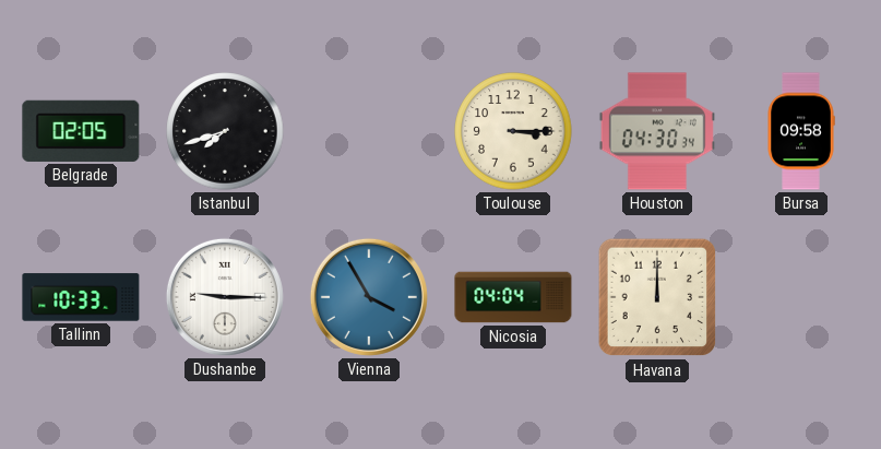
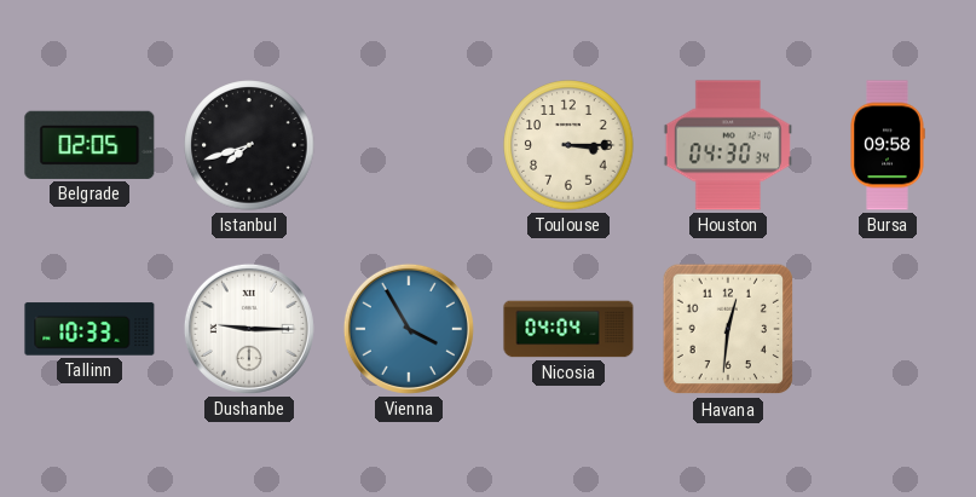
Havana: 12:00 -> 12:31 (728, 329)
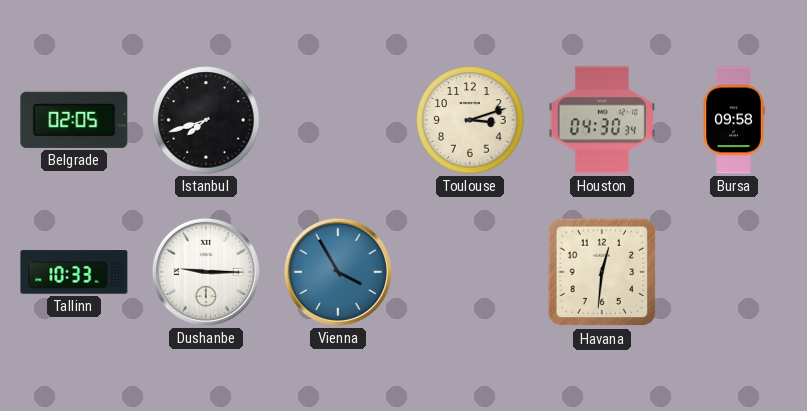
Toulouse: 3:15 -> 3:12 (470, 120)
Nicosia: 04:04 -> none (568, 329)
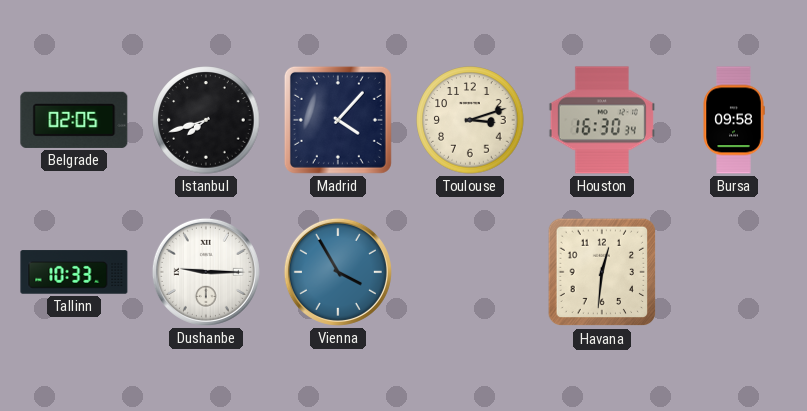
Madrid: none -> 4:07 (338, 120)
Houston: 04:30 -> 16:30 (602, 120)
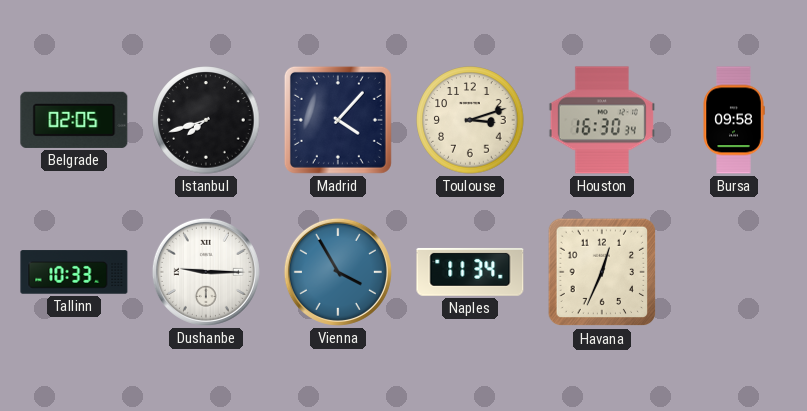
Naples: none -> 11:34 (470, 272)
Havana: 12:31 -> 12:34 (602, 272)
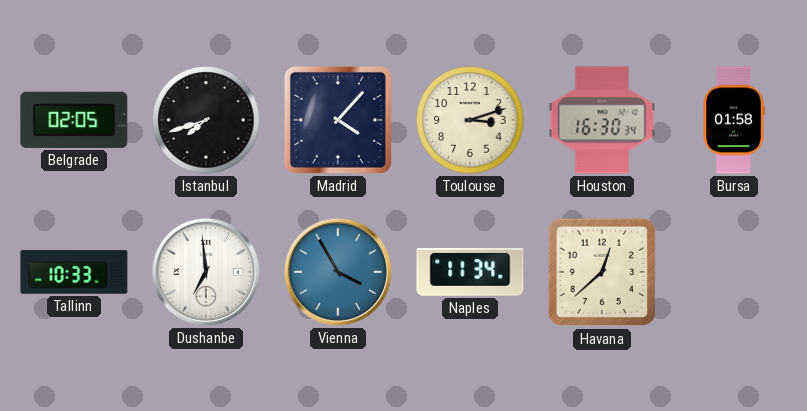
Bursa: 09:58 -> 01:58 (734, 120)
Dushanbe: 9:15 -> 6:59 (206, 272)
Havana: 12:34 -> 12:38 (602, 272)
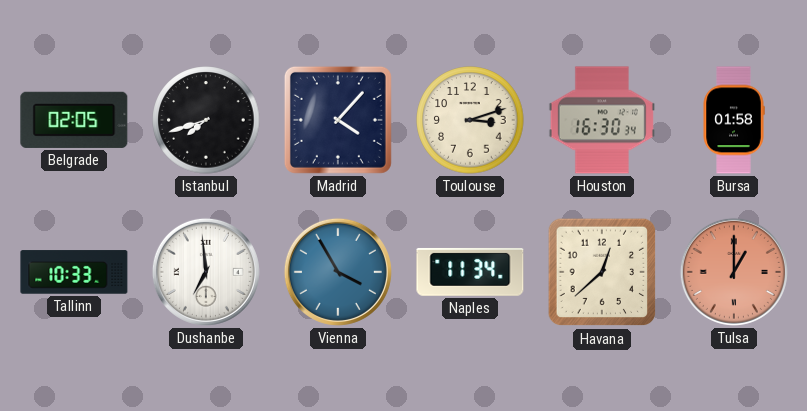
Tulsa: none -> 1:00 (734, 272)
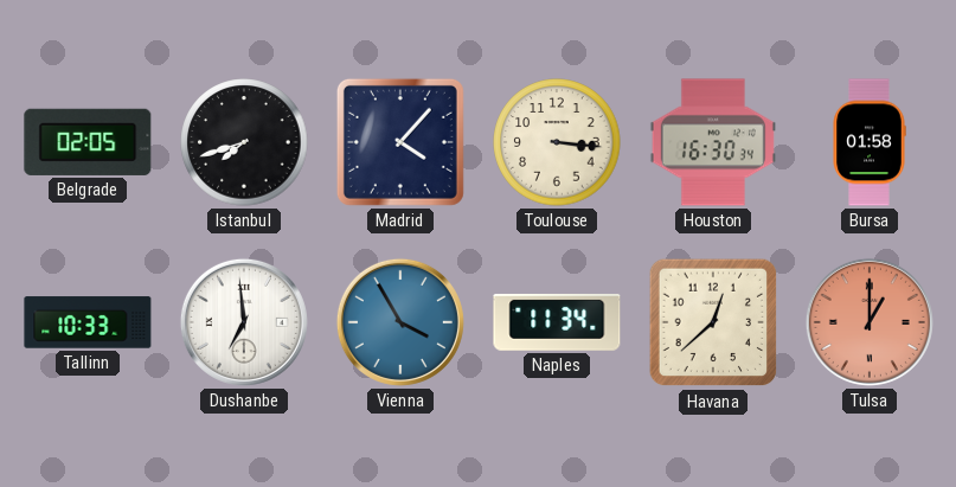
Toulouse: 3:12 -> 3:16 (557, 142)
